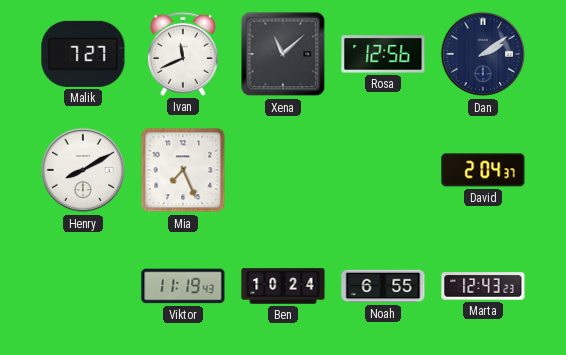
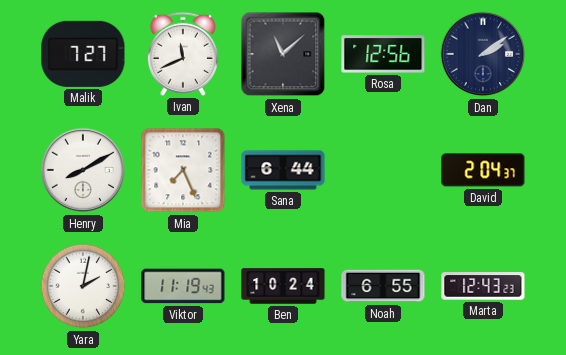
Sana: none -> 6:44 (283, 170)
Yara: none -> 2:02 (83, 286)
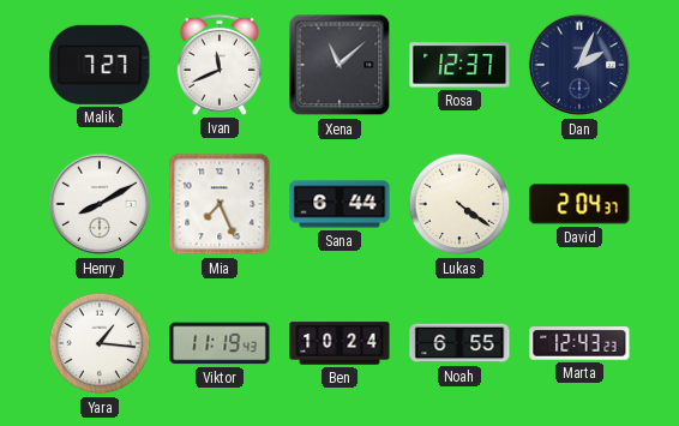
Rosa: 12:56 -> 12:37 (459, 65)
Dan: 2:09 -> 2:04 (579, 65)
Lukas: none -> 4:21 (459, 204)
Yara: 2:02 -> 1:16 (100, 343)
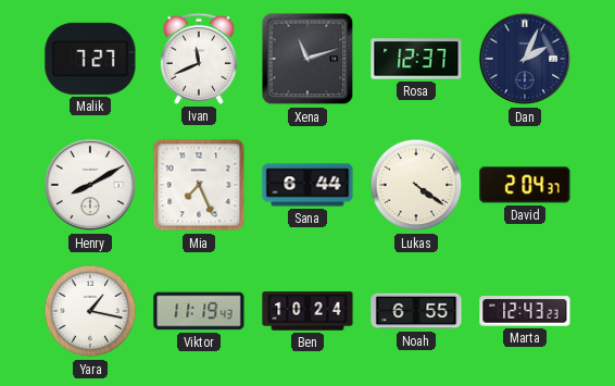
Xena: 11:08 -> 11:12 (307, 59)
Yara: 1:16 -> 1:17 (90, 311)
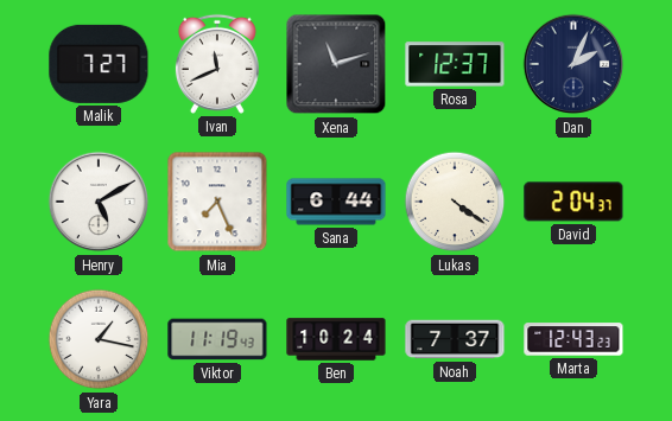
Henry: 8:10 -> 5:10 (99, 202)
Noah: 6:55 -> 7:37 (455, 339)
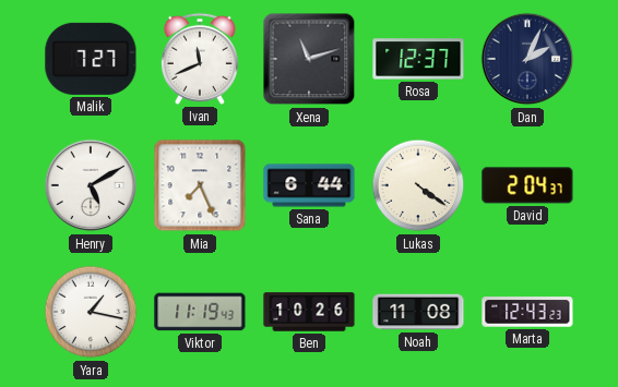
Ben: 10:24 -> 10:26 (309, 312)
Noah: 7:37 -> 11:08 (418, 312)
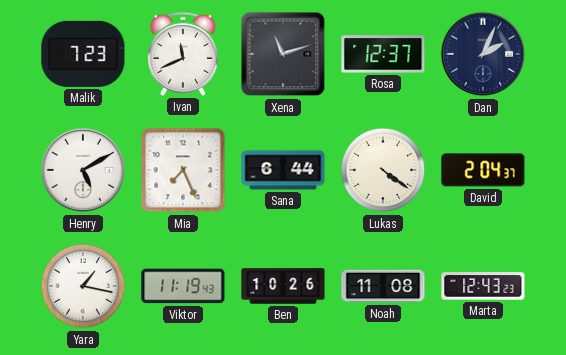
Malik: 7:27 -> 7:23 (83, 54)
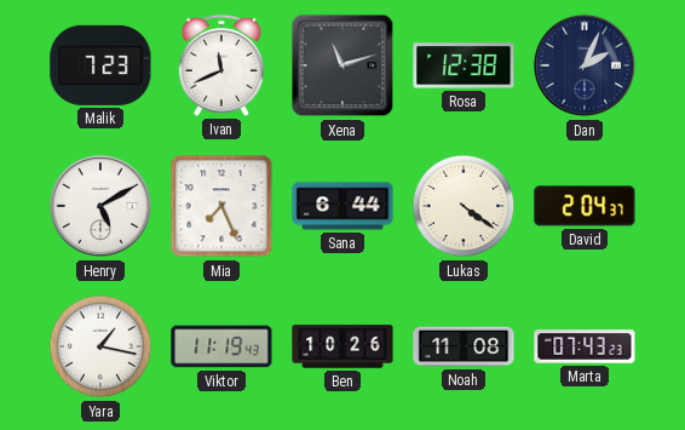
Rosa: 12:37 -> 12:38 (464, 65)
Marta: 12:43 -> 07:43 (585, 346)
